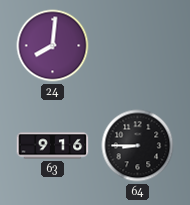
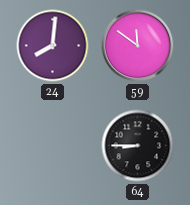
59: none -> 11:51 (138, 46)
63: 9:16 -> none (53, 146)
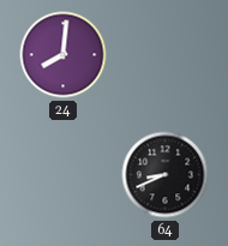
59: 11:51 -> none (138, 46)
64: 8:45 -> 8:41 (166, 175)
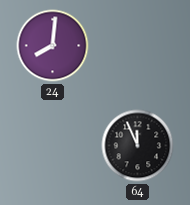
64: 8:41 -> 11:56 (138, 146)
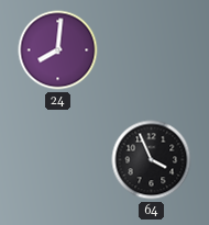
64: 11:56 -> 3:56 (152, 160)
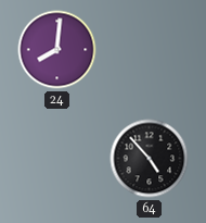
64: 3:56 -> 4:53 (150, 159)
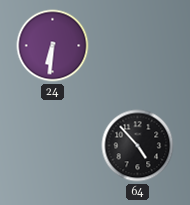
24: 8:01 -> 6:31 (53, 46)
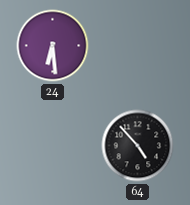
24: 6:31 -> 6:29 (53, 46)
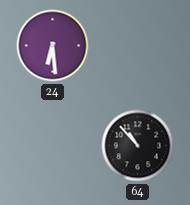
64: 4:53 -> 10:53 (138, 146)
